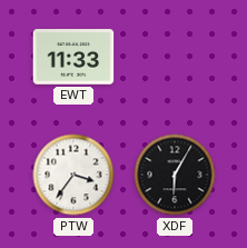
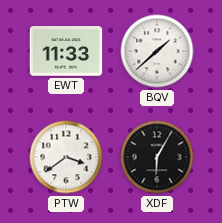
BQV: none -> 1:38 (157, 51)
PTW: 3:36 -> 3:39 (66, 157)
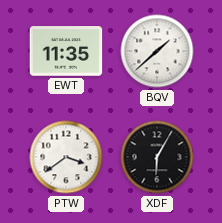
EWT: 11:33 -> 11:35 (66, 51)
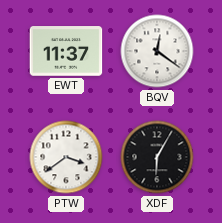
EWT: 11:35 -> 11:37 (66, 51)
BQV: 1:38 -> 12:21 (157, 51)
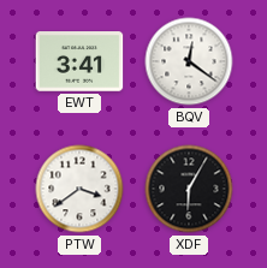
EWT: 11:37 -> 3:41 (79, 61)
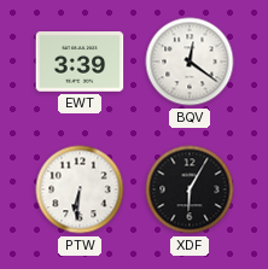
EWT: 3:41 -> 3:39 (80, 62)
PTW: 3:39 -> 6:31 (80, 189)
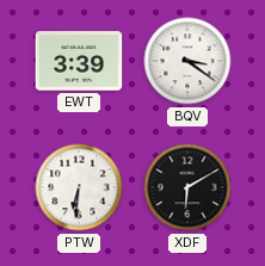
BQV: 12:21 -> 3:21 (187, 61)
XDF: 6:05 -> 6:10 (187, 187)
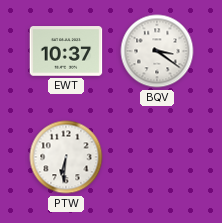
EWT: 3:39 -> 10:37 (66, 51)
XDF: 6:10 -> none (187, 187)
